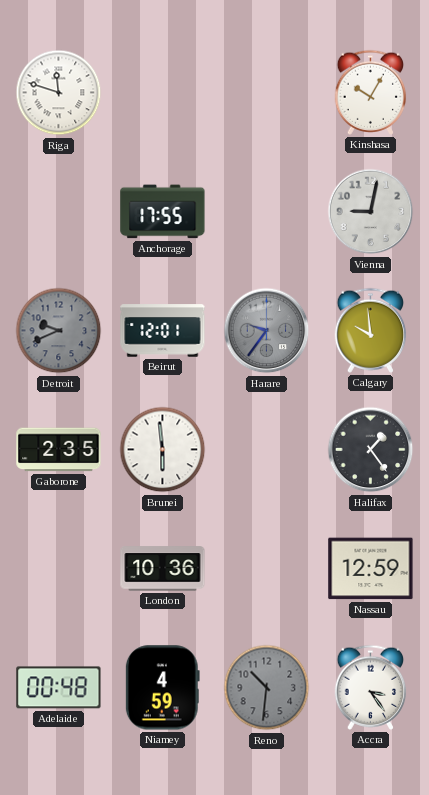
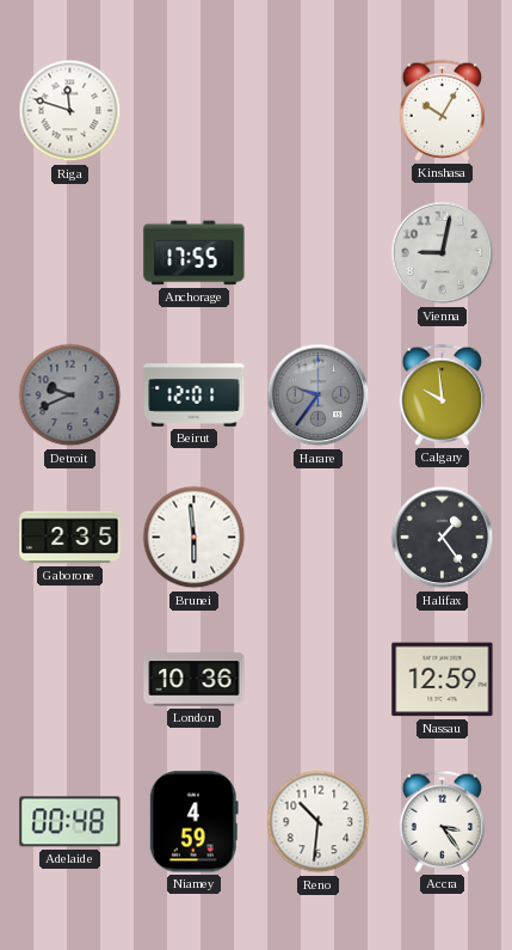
Reno dial: grey -> white (319, 822)
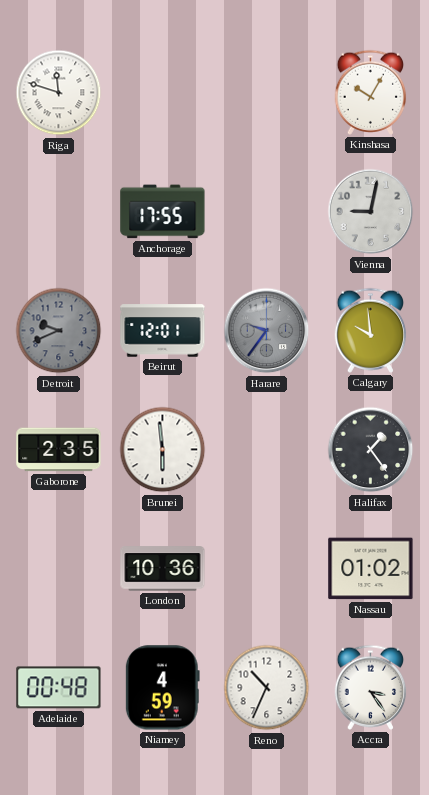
Nassau: 12:59 -> 01:02 (371, 569)
Reno: 10:31 -> 10:34 (267, 688)
